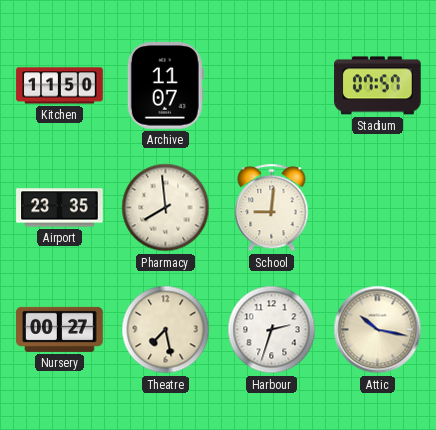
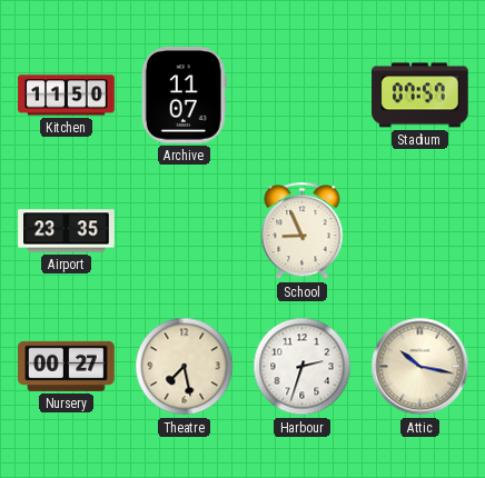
Pharmacy: 7:59 -> none (166, 208)
School: 9:01 -> 8:56 (303, 231)
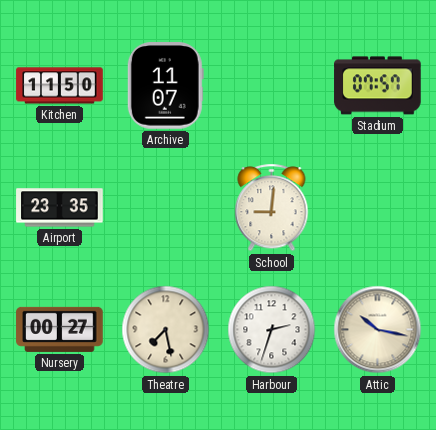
School: 8:56 -> 9:01 (272, 208)
